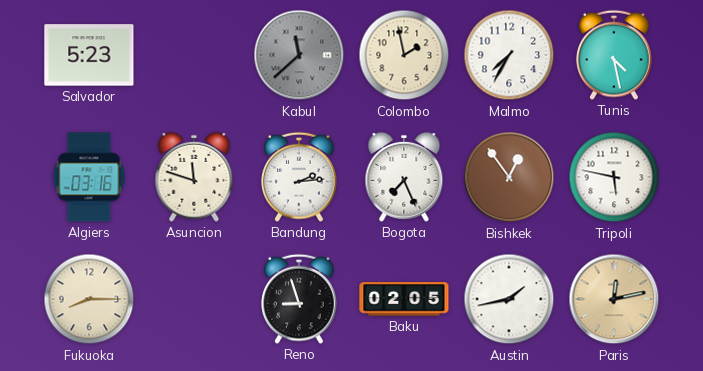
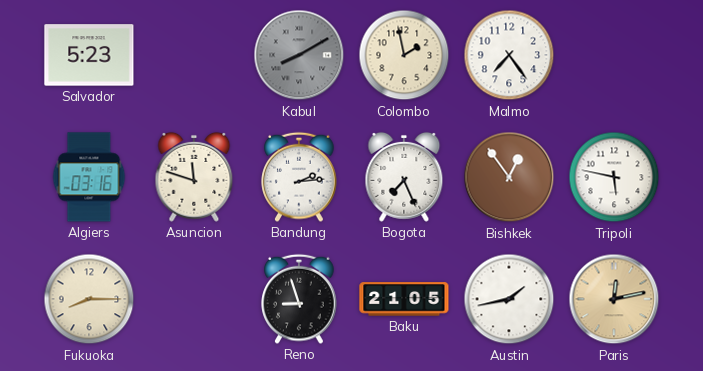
Kabul: 11:38 -> 8:10 (299, 55)
Malmo: 7:35 -> 7:24 (509, 55)
Tunis: 4:28 -> none (614, 55)
Baku: 02:05 -> 21:05 (404, 299)
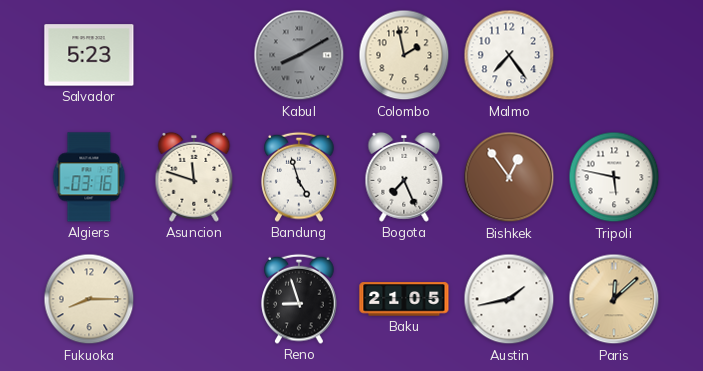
Bandung: 2:14 -> 4:57 (299, 177)
Paris: 12:13 -> 12:08 (614, 299)
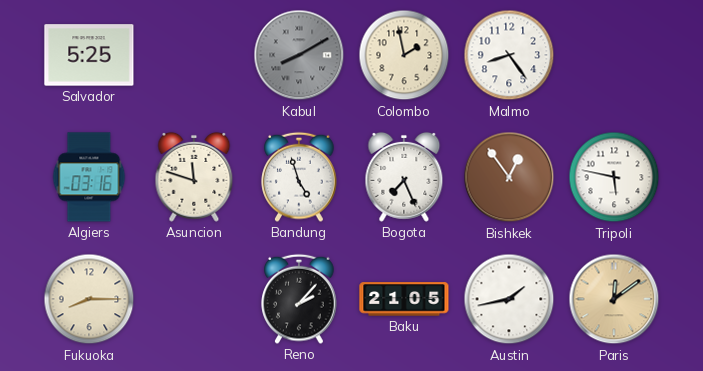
Salvador: 5:23 -> 5:25 (89, 55)
Malmo: 7:24 -> 8:24 (509, 55)
Reno: 8:57 -> 2:07 (299, 299)
Paris: 12:08 -> 12:09 (614, 299)
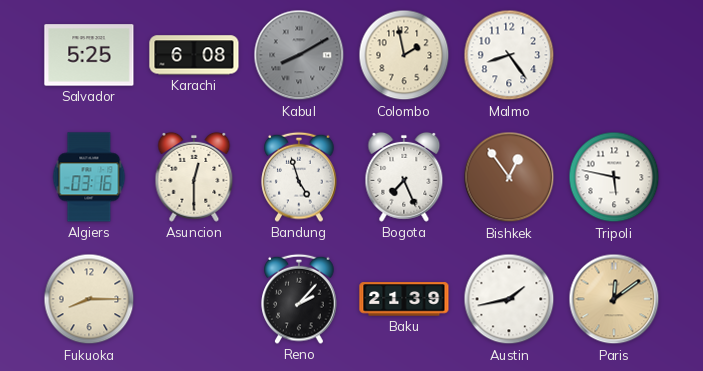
Karachi: none -> 6:08 (194, 55)
Asuncion: 11:48 -> 12:30 (194, 177)
Baku: 21:05 -> 21:39 (404, 299)
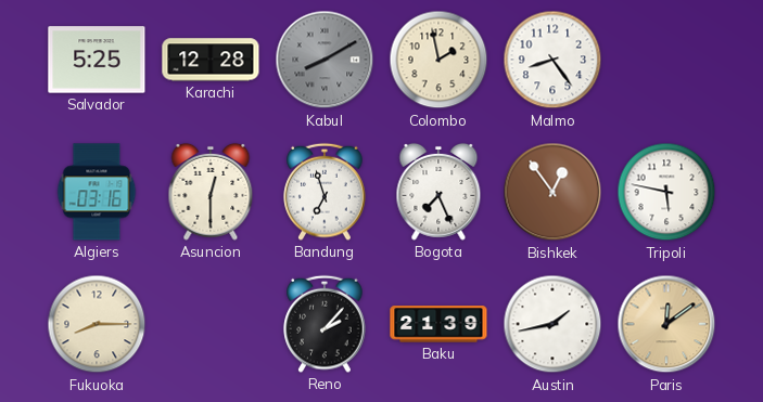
Karachi: 6:08 -> 12:28 (211, 60)
Bandung: 4:57 -> 6:57 (325, 192)
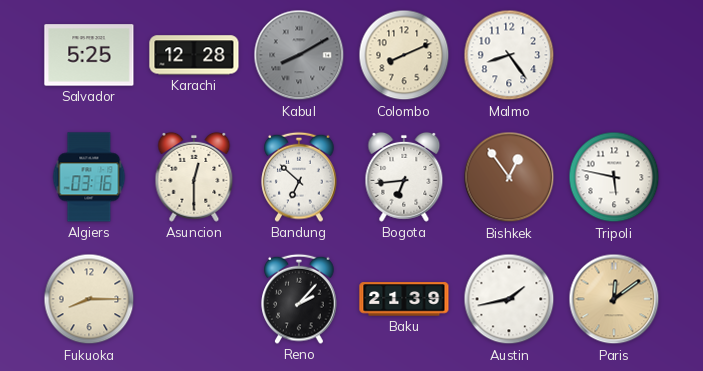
Colombo: 1:58 -> 8:11 (404, 55)
Bandung: 6:57 -> 6:52 (299, 177)
Bogota: 7:26 -> 6:44 (404, 177)
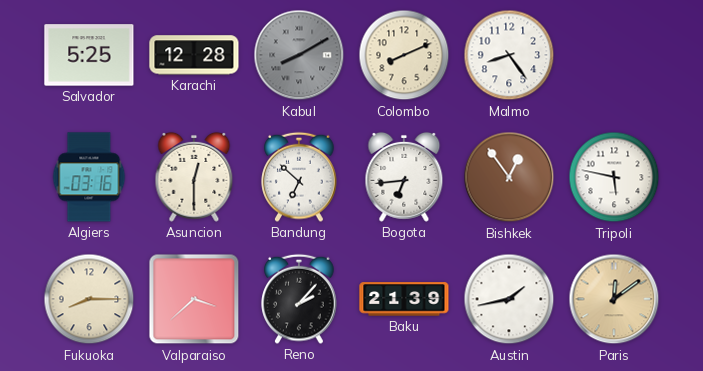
Valparaiso: none -> 3:38 (194, 299)
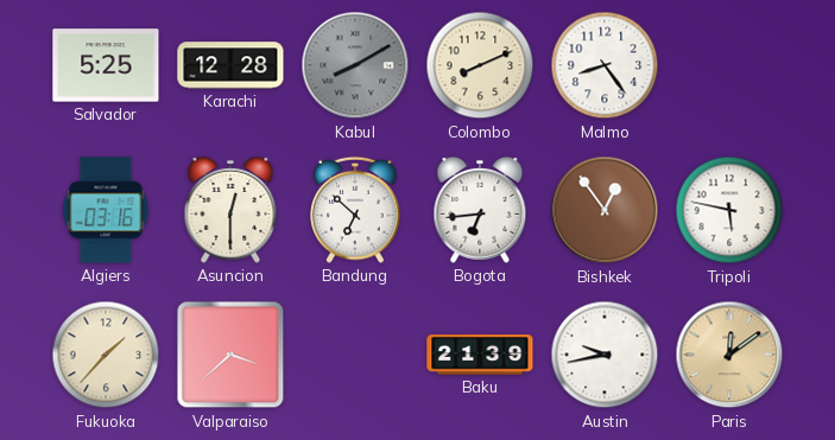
Fukuoka: 8:15 -> 1:37 (106, 355)
Reno: 2:07 -> none (299, 299)
Austin: 1:43 -> 9:43 (605, 355)
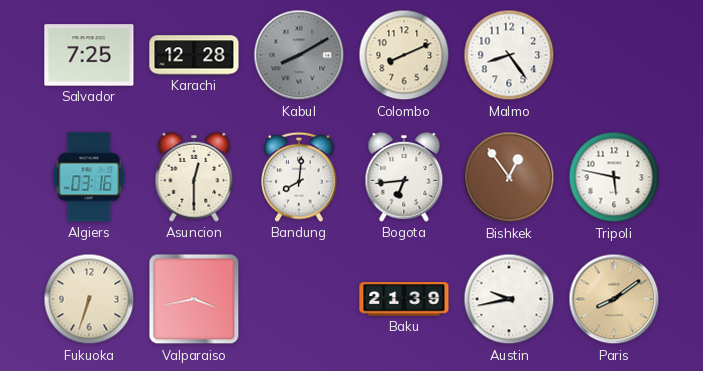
Salvador: 5:25 -> 7:25 (89, 55)
Bandung: 6:52 -> 8:01 (299, 177)
Fukuoka: 1:37 -> 6:33 (89, 299)
Valparaiso: 3:38 -> 3:43 (194, 299)
Paris: 12:09 -> 8:09 (614, 299)
